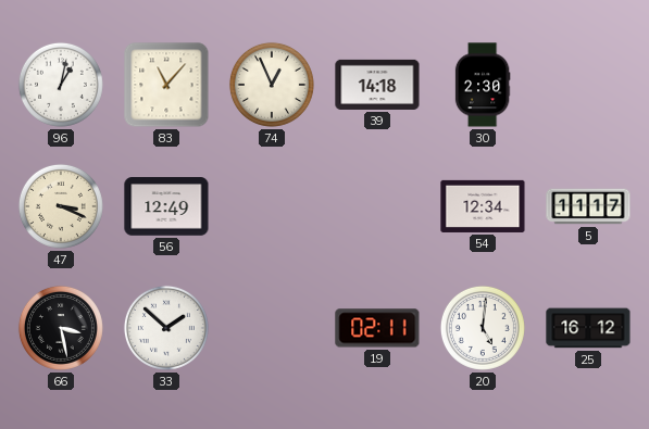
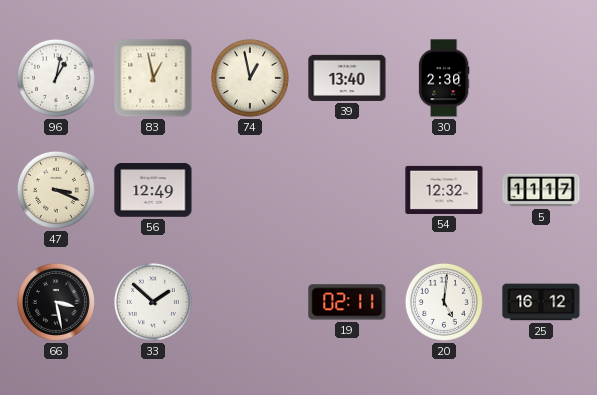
83: 11:07 -> 12:58 (153, 78)
74: 12:56 -> 12:58 (250, 78)
39: 14:18 -> 13:40 (347, 78)
54: 12:34 -> 12:32 (444, 190)
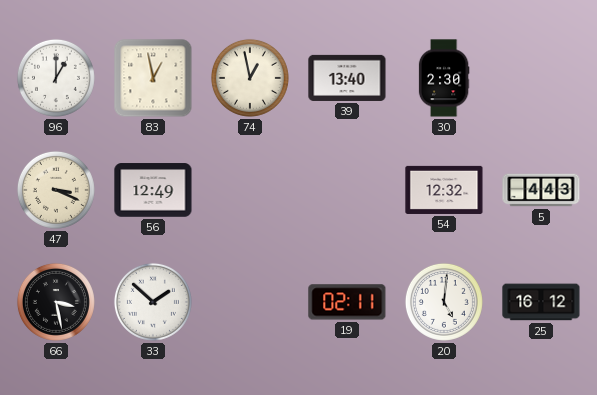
96: 1:02 -> 1:00 (56, 78)
5: 11:17 -> 4:43 (541, 190)
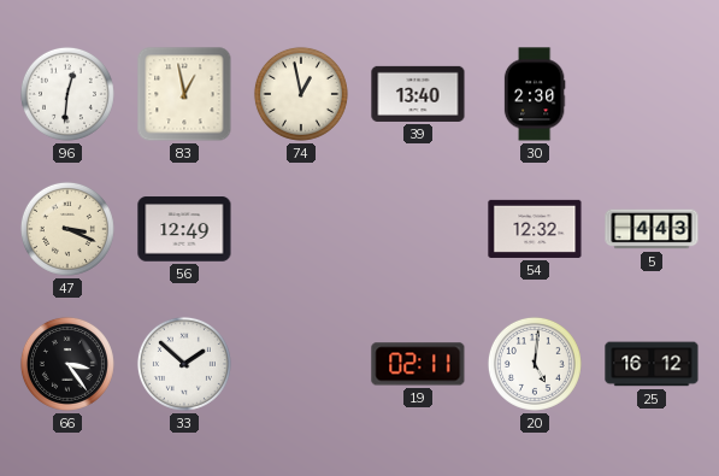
96: 1:00 -> 12:31 (67, 94)
66: 3:28 -> 3:24 (67, 364)
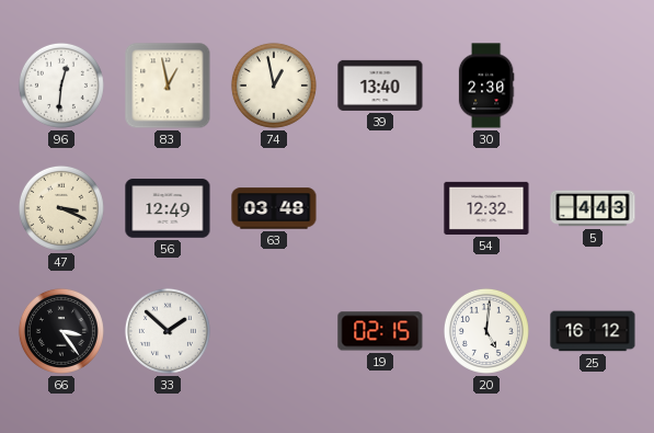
63: none -> 03:48 (274, 208)
19: 02:11 -> 02:15 (380, 331)
